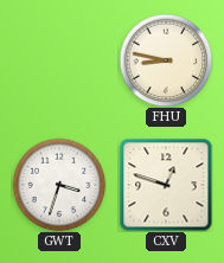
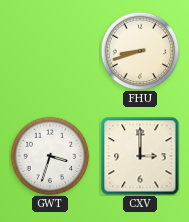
FHU: 8:47 -> 8:42 (140, 51)
CXV: 12:48 -> 3:00 (140, 156)
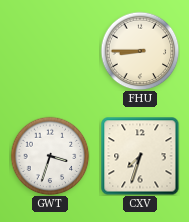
FHU: 8:42 -> 8:45 (140, 51)
CXV: 3:00 -> 7:33 (140, 156)
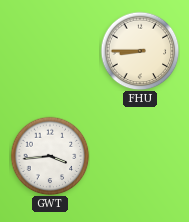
GWT: 3:33 -> 3:44 (50, 156)
CXV: 7:33 -> none (140, 156)
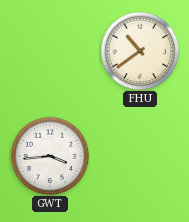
FHU: 8:45 -> 10:39 (140, 51)
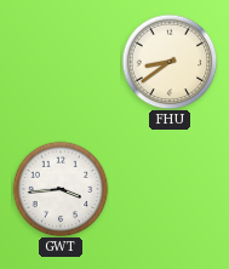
FHU: 10:39 -> 8:39 (170, 62)
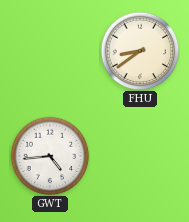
GWT: 3:44 -> 4:44 (50, 156)
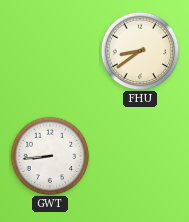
GWT: 4:44 -> 8:44 (50, 156)
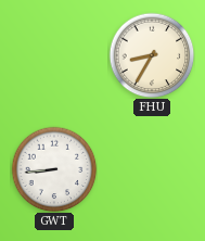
FHU: 8:39 -> 8:35 (152, 55)
